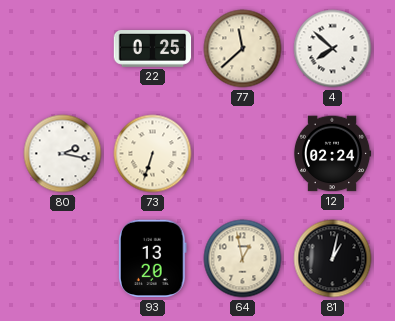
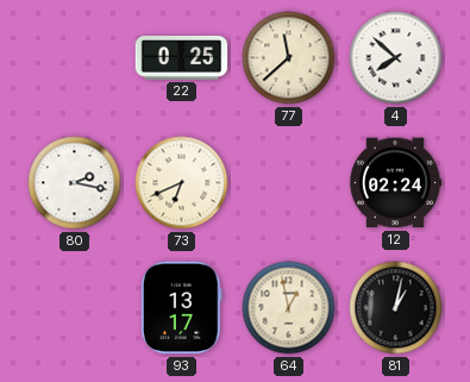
73: 6:33 -> 6:41 (182, 183)
93: 13:20 -> 13:17 (182, 308)
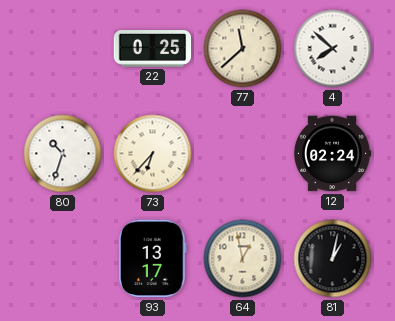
80: 2:17 -> 10:33 (63, 154)
73: 6:41 -> 6:37 (153, 154)
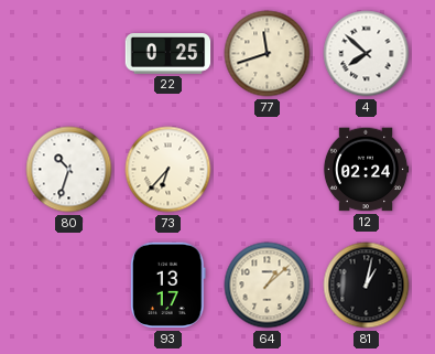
77: 11:38 -> 11:42 (268, 54)
64: 12:58 -> 1:08 (268, 286)
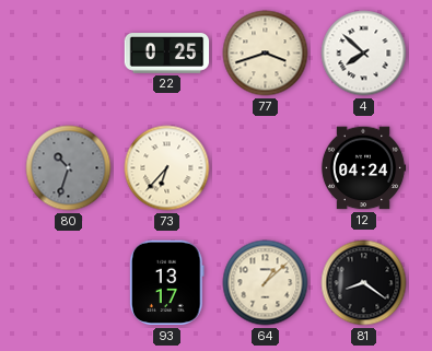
77: 11:42 -> 3:42 (266, 54)
80 dial: white -> grey (69, 168)
12: 02:24 -> 04:24 (363, 168)
81: 1:02 -> 8:21 (364, 283)
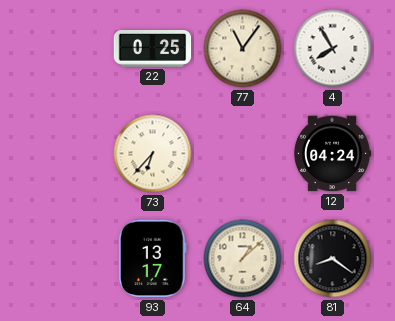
77: 3:42 -> 11:06 (243, 49)
4: 7:52 -> 7:55 (333, 49)
80: 10:33 -> none (69, 168)
